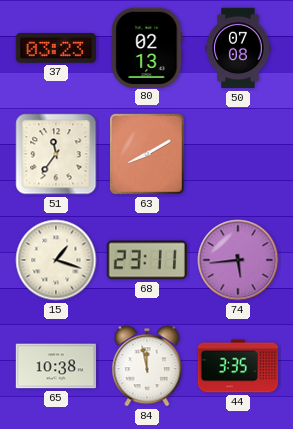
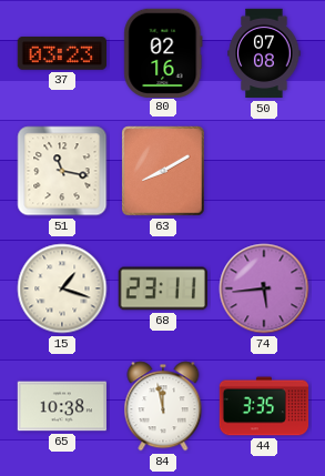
80: 02:13 -> 02:16 (163, 52)
51: 11:36 -> 11:17 (62, 171)
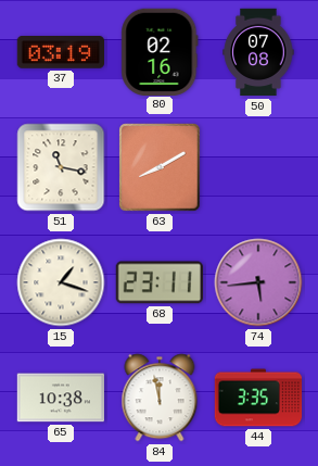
37: 03:23 -> 03:19 (60, 52)
